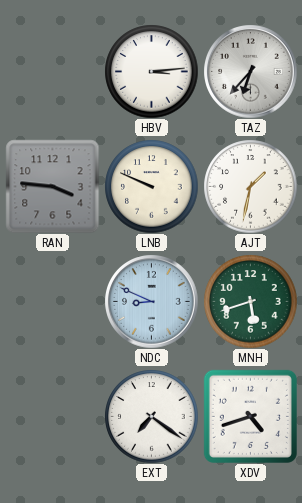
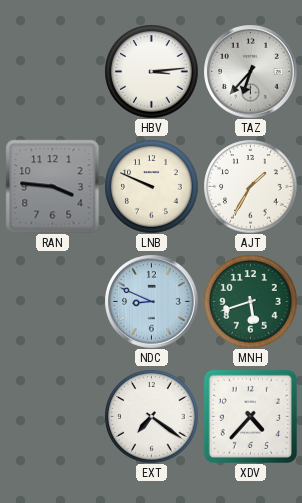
AJT: 1:32 -> 1:35 (250, 186)
XDV: 4:42 -> 4:37 (250, 416)
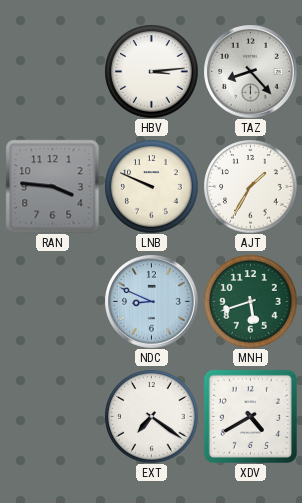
TAZ: 6:37 -> 8:23 (250, 71)
XDV: 4:37 -> 4:40 (250, 416)
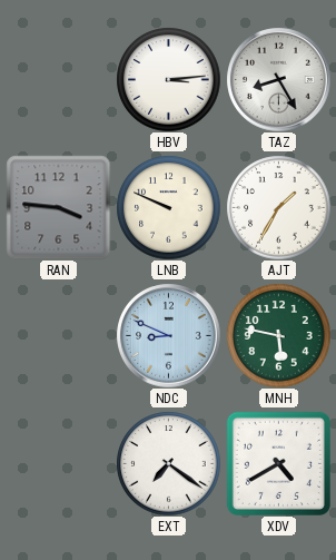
TAZ: 8:23 -> 8:25 (278, 79)
MNH: 5:42 -> 5:47 (278, 335)
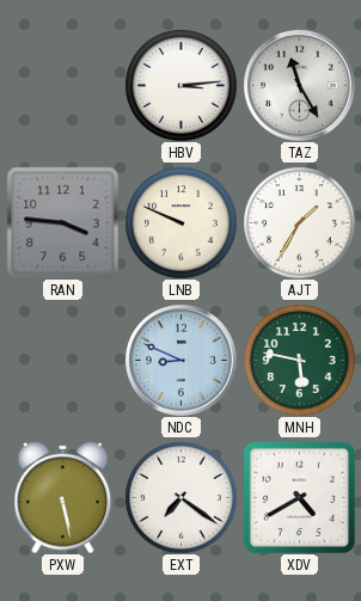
TAZ: 8:25 -> 11:25 (299, 85)
PXW: none -> 5:28 (63, 497)
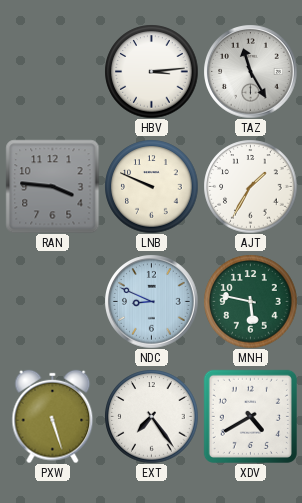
PXW: 5:28 -> 5:27 (53, 416)
EXT: 7:21 -> 7:24 (151, 416)
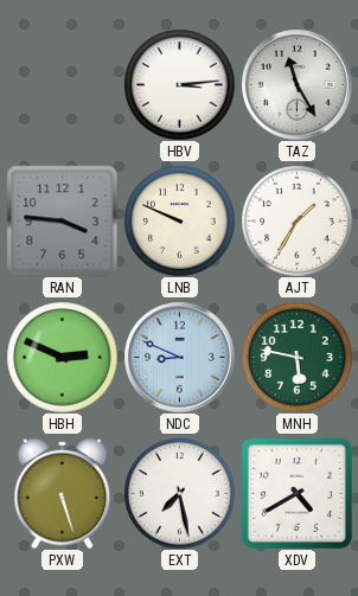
HBH: none -> 2:49 (62, 357)
EXT: 7:24 -> 7:28 (179, 493)
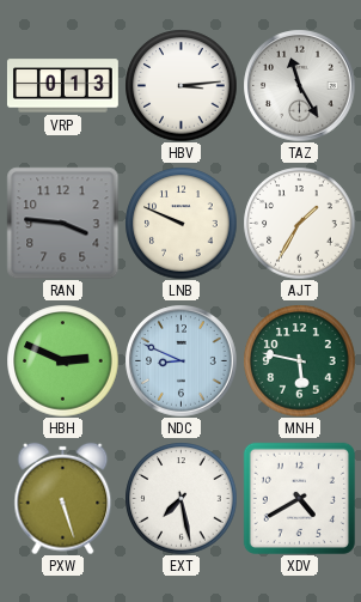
VRP: none -> 0:13 (62, 86)
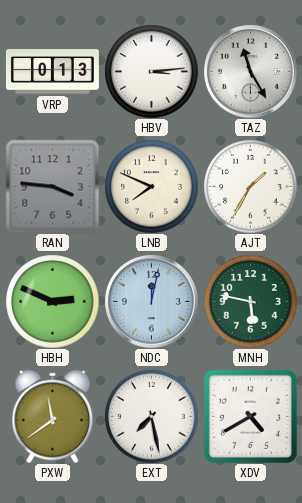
LNB: 9:49 -> 7:49 (151, 186)
NDC: 8:49 -> 12:02 (151, 301)
PXW: 5:27 -> 11:39 (53, 416)
